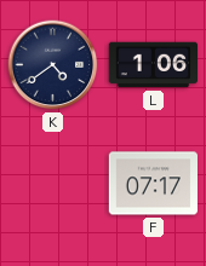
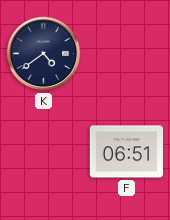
L: 1:06 -> none (154, 65)
F: 07:17 -> 06:51 (127, 152)
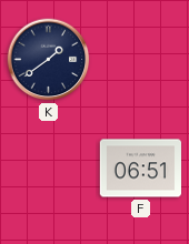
K: 4:39 -> 1:39 (49, 60)
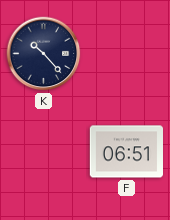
K: 1:39 -> 10:23 (44, 54)
